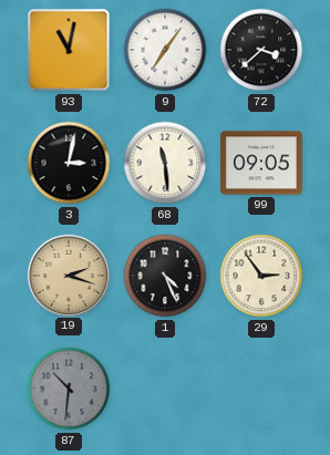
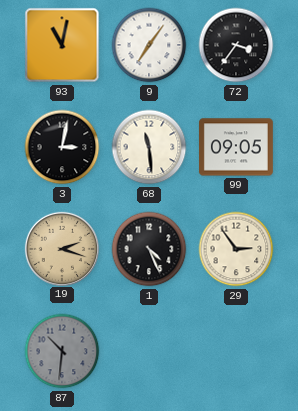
72: 3:38 -> 3:36 (236, 45)
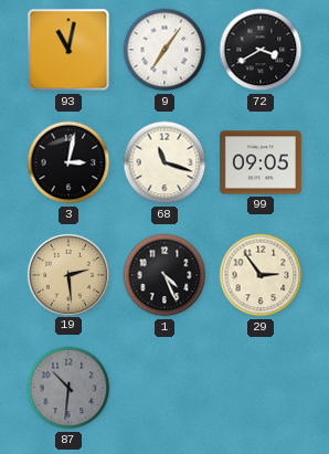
72: 3:36 -> 3:40 (261, 50)
68: 11:29 -> 11:18 (164, 162)
19: 2:18 -> 2:29 (67, 274)
